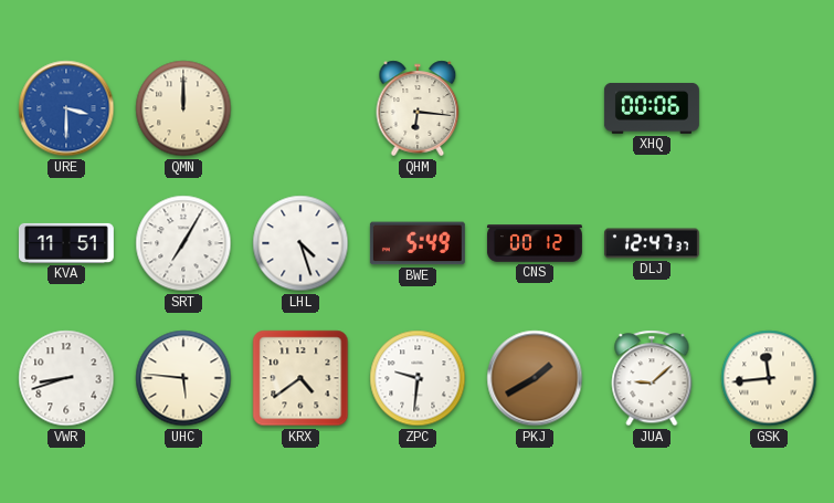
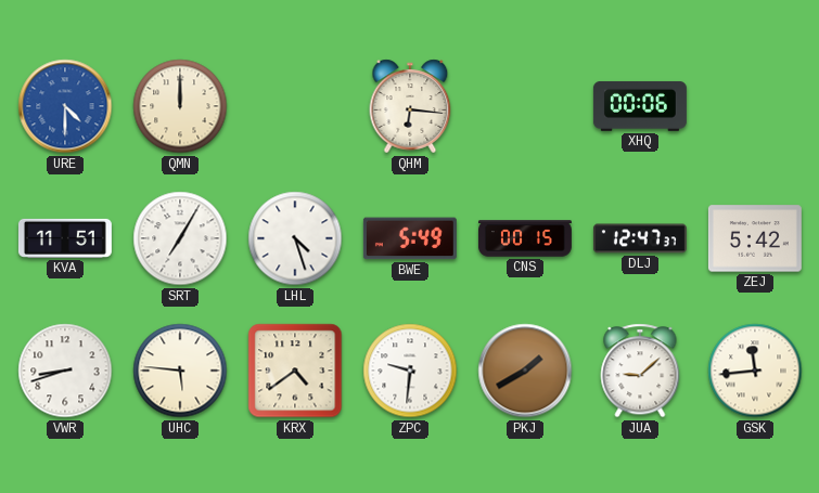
URE: 3:30 -> 4:30 (65, 106)
CNS: 00:12 -> 00:15 (525, 238)
ZEJ: none -> 5:42 (755, 238)
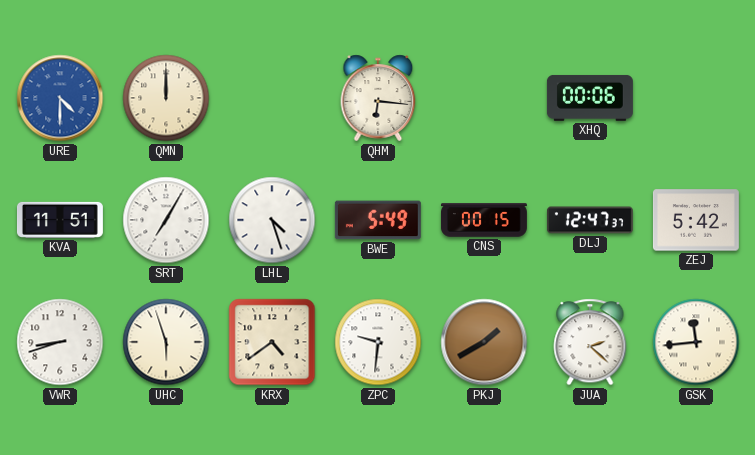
UHC: 5:46 -> 5:57 (166, 342)
JUA: 9:08 -> 2:22 (590, 342)
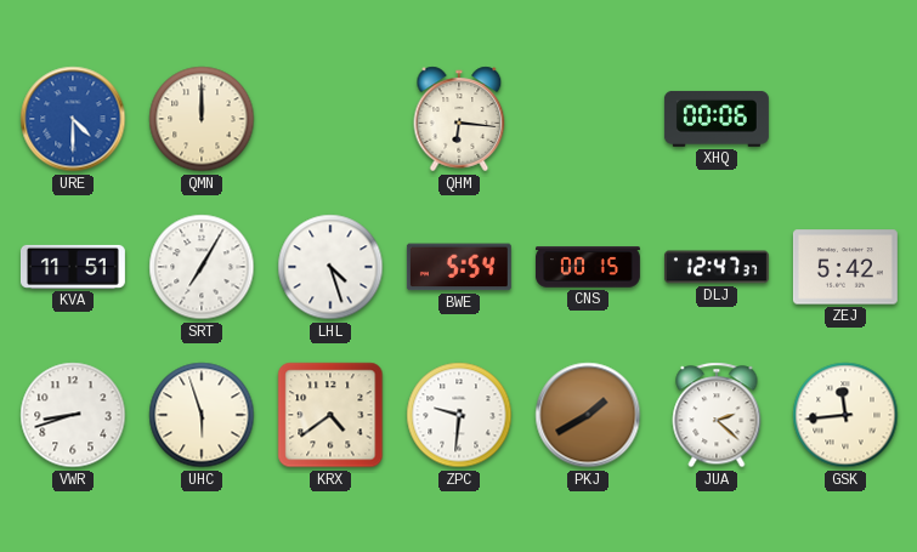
BWE: 5:49 -> 5:54 (459, 267)
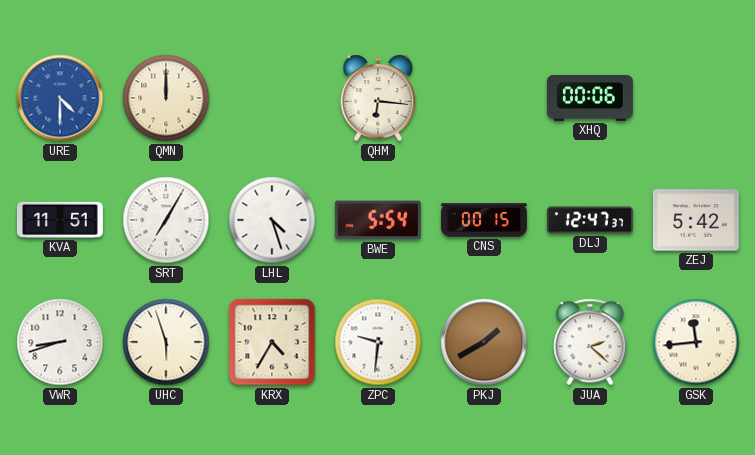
KRX: 4:39 -> 4:35 (272, 342)
